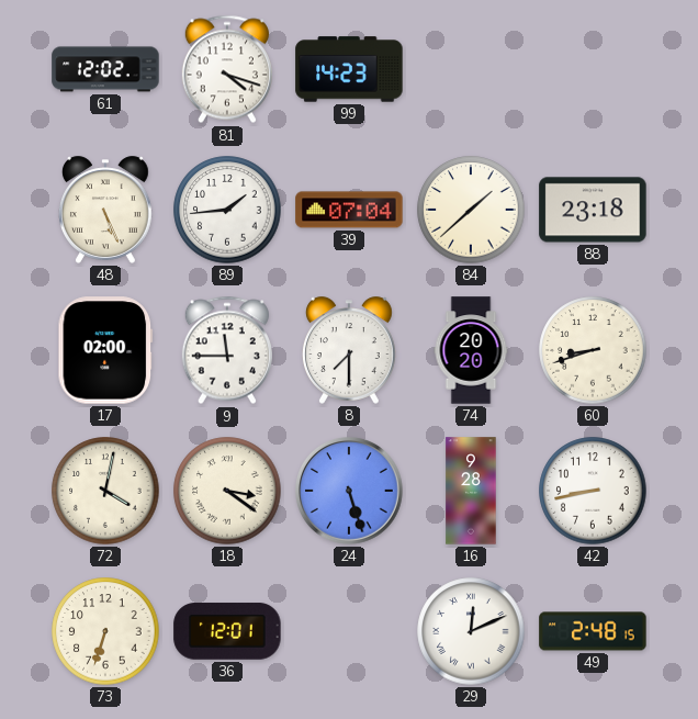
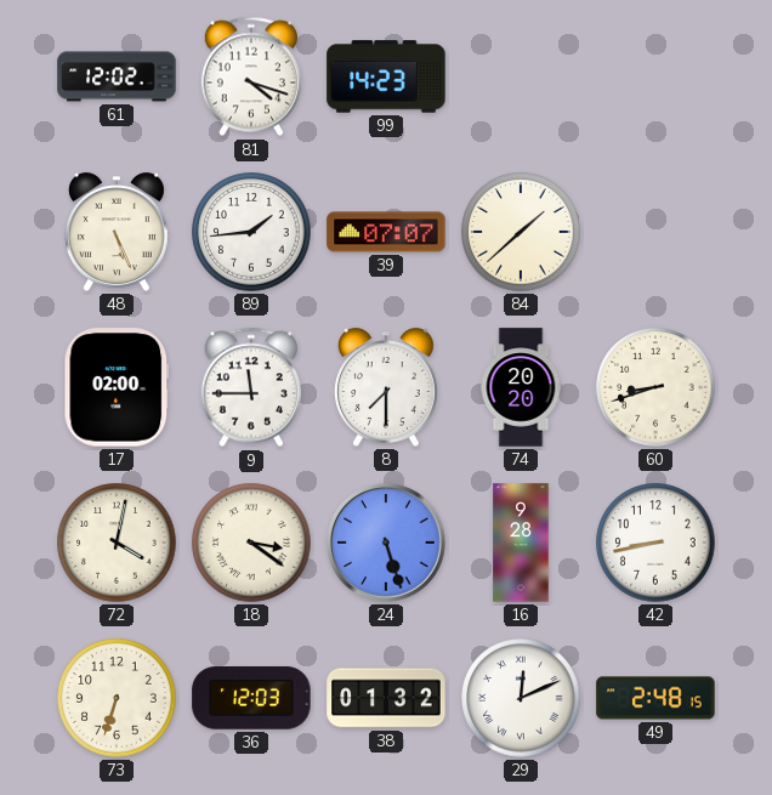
39: 07:04 -> 07:07 (386, 232)
88: 23:18 -> none (593, 210)
36: 12:01 -> 12:03 (251, 698)
38: none -> 01:32 (386, 698)
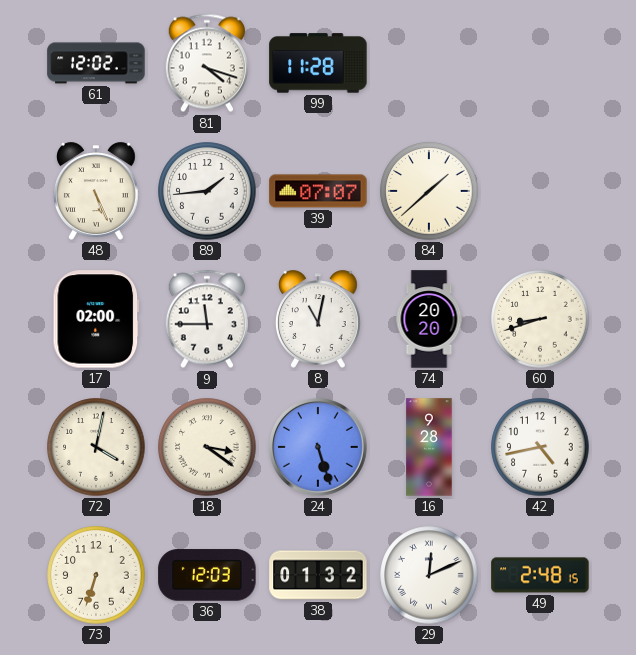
99: 14:23 -> 11:28 (318, 63)
8: 7:30 -> 11:02 (318, 319)
42: 8:43 -> 4:43 (540, 447)
